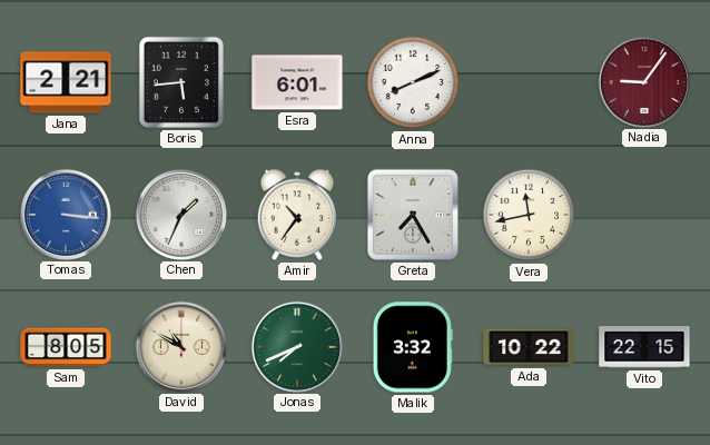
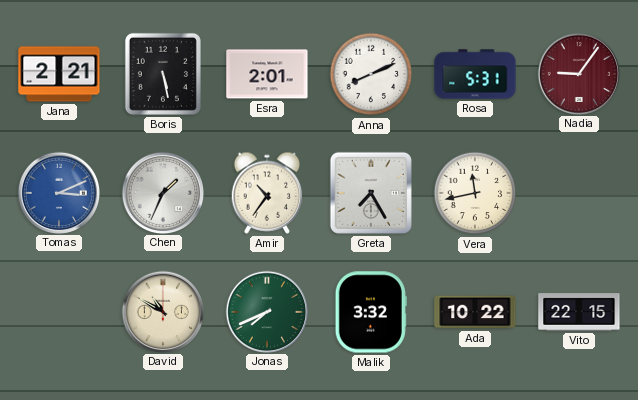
Boris: 5:44 -> 5:28 (163, 74)
Esra: 6:01 -> 2:01 (267, 74)
Rosa: none -> 5:31 (475, 74)
Tomas: 3:16 -> 3:11 (58, 192)
Sam: 8:05 -> none (66, 347)
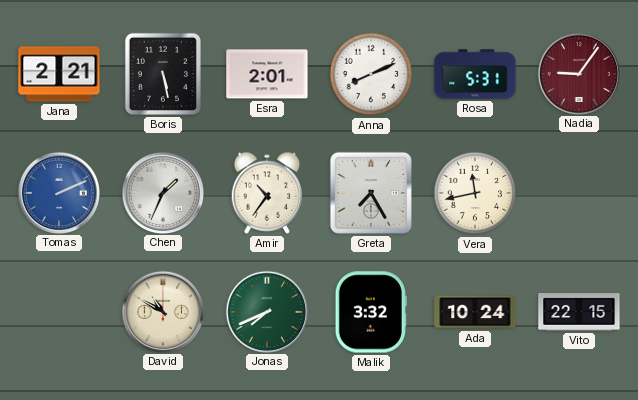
Tomas: 3:11 -> 2:11 (58, 192)
Ada: 10:22 -> 10:24 (475, 312)
